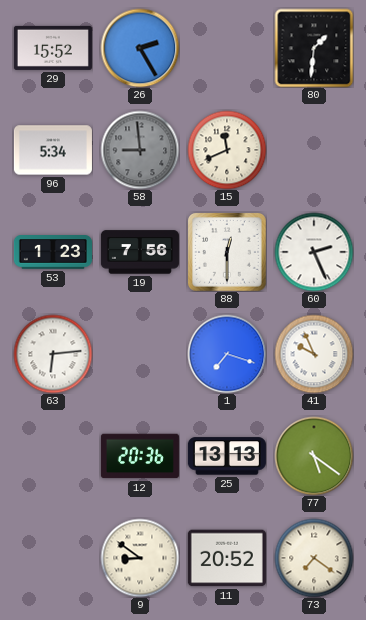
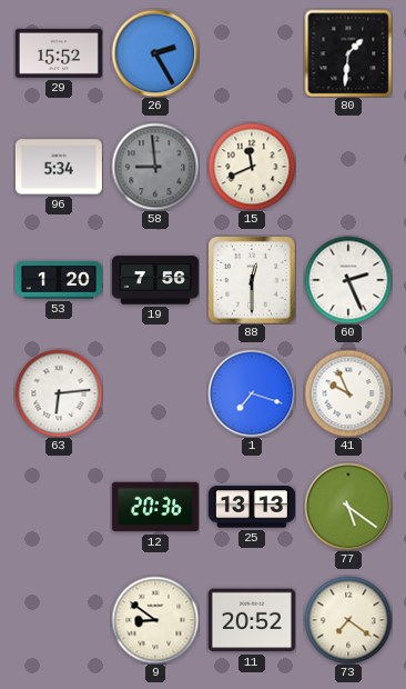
53: 1:23 -> 1:20 (59, 281)
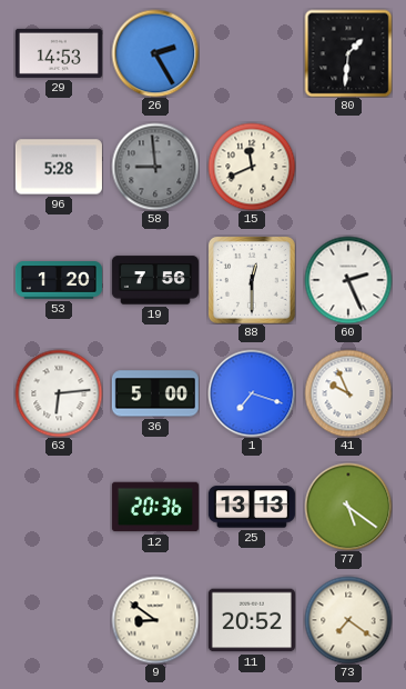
29: 15:52 -> 14:53 (59, 53)
96: 5:34 -> 5:28 (59, 167)
36: none -> 5:00 (155, 393)
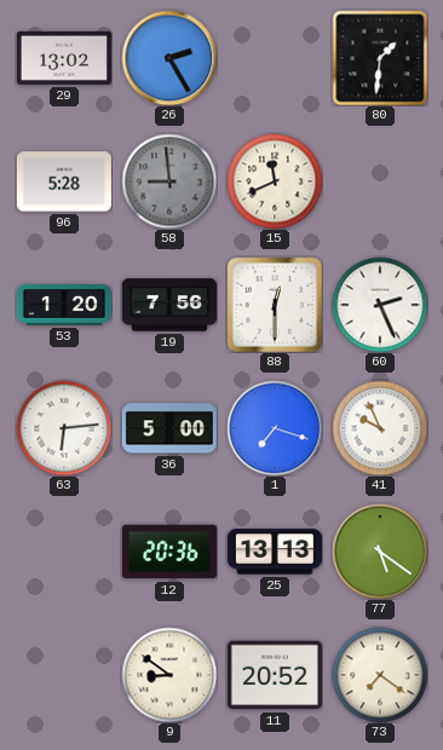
29: 14:53 -> 13:02 (64, 58)
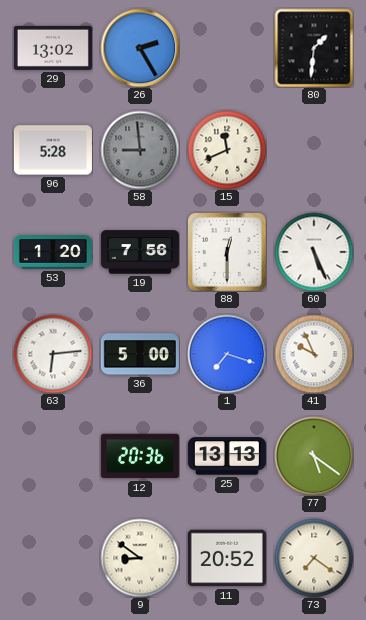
60: 2:26 -> 5:26 (314, 252)
